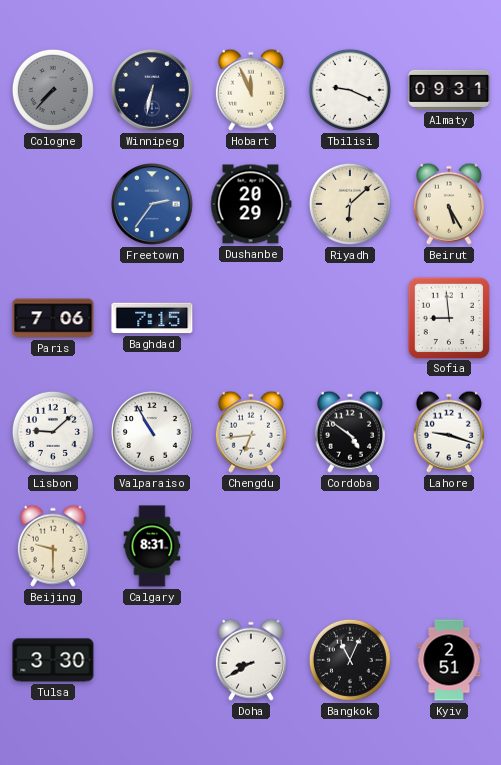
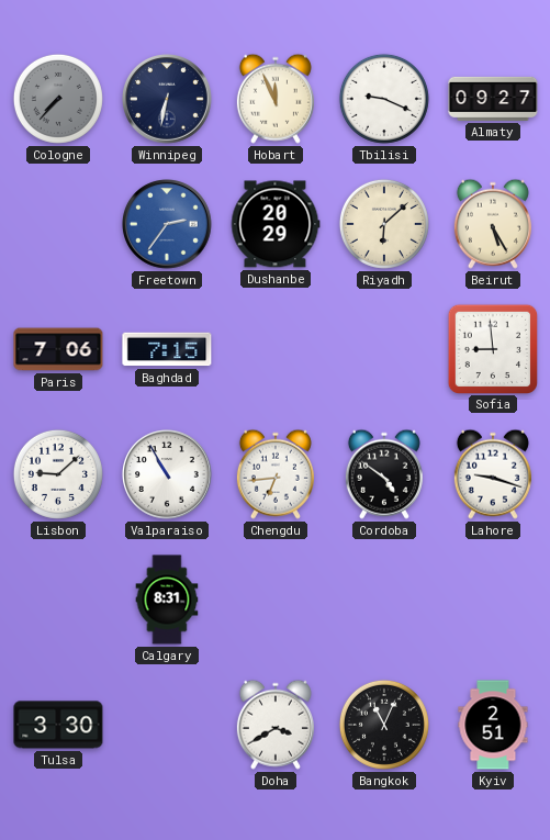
Almaty: 09:31 -> 09:27 (493, 99)
Beijing: 9:30 -> none (53, 546)
Doha: 8:40 -> 3:40 (276, 725)
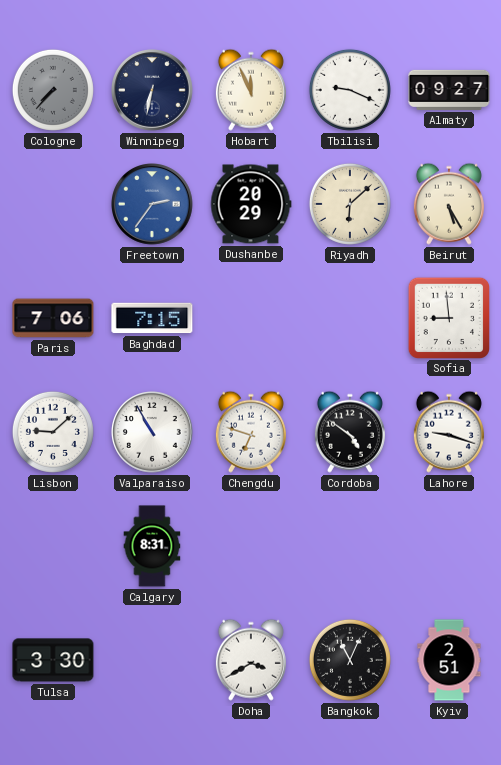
Chengdu: 6:44 -> 6:48 (251, 432)
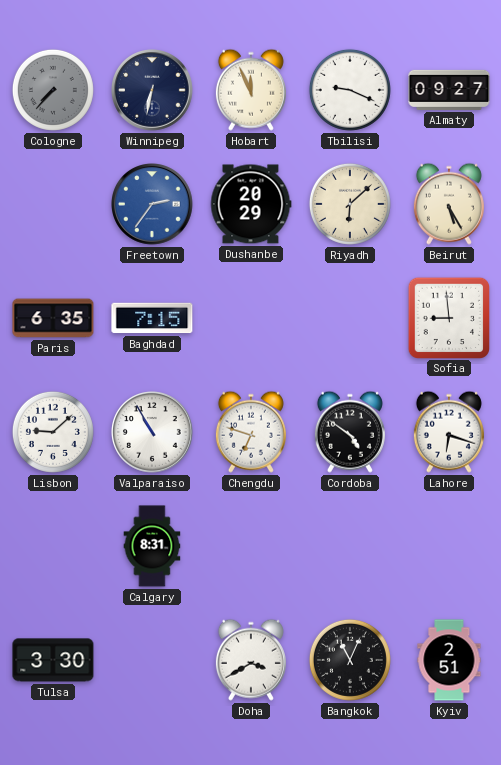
Paris: 7:06 -> 6:35 (53, 318)
Lahore: 9:18 -> 6:18 (449, 432)
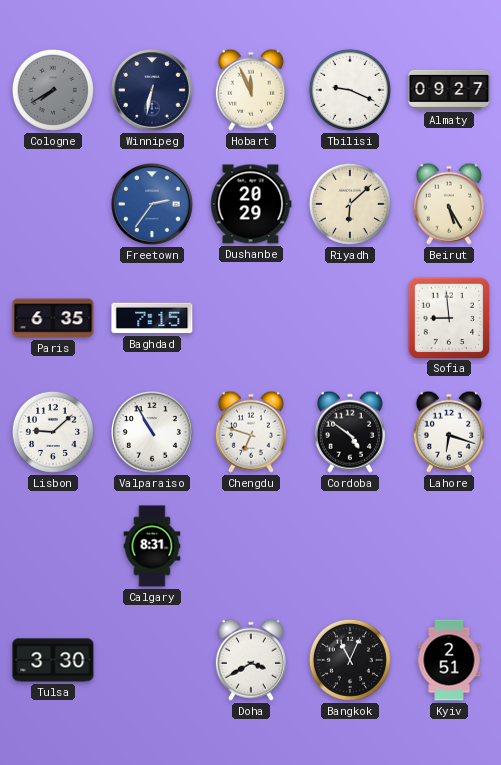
Cologne: 7:37 -> 7:40 (53, 90)
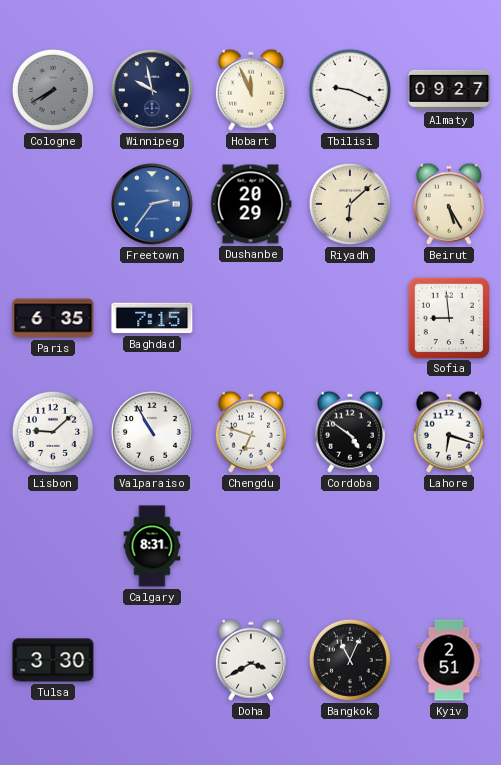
Winnipeg: 6:32 -> 9:58 (153, 91)
